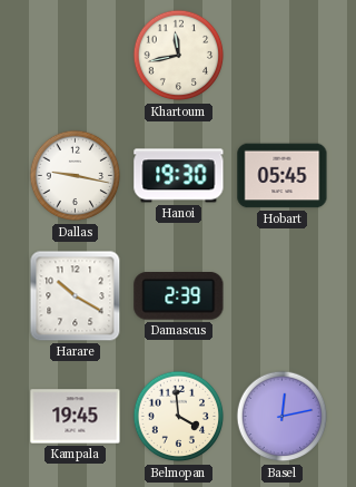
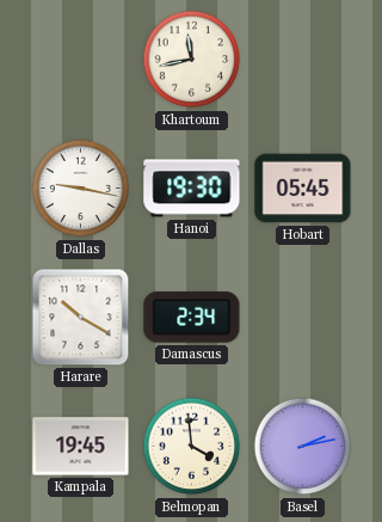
Damascus: 2:39 -> 2:34 (192, 318)
Basel: 12:13 -> 2:13 (303, 447)
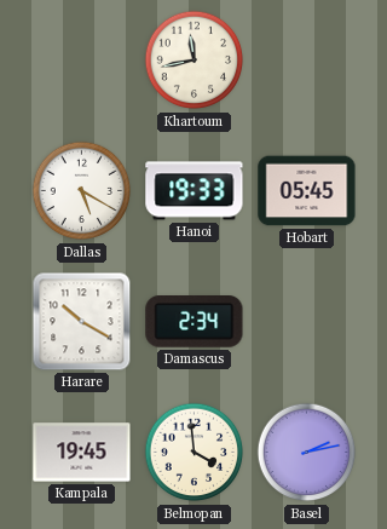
Dallas: 9:17 -> 5:20 (82, 191)
Hanoi: 19:30 -> 19:33 (195, 191)
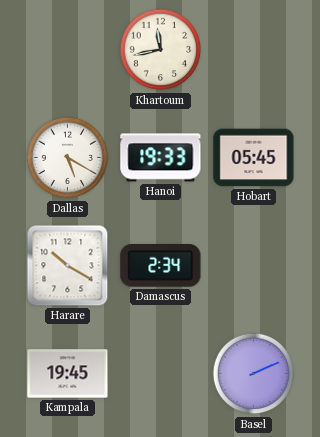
Belmopan: 3:59 -> none (195, 453)
Basel: 2:13 -> 2:11 (254, 374)
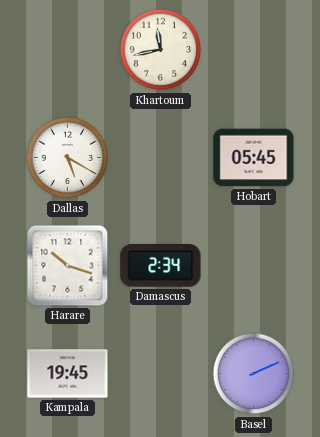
Hanoi: 19:33 -> none (161, 158)
Harare: 10:20 -> 10:18 (68, 266)
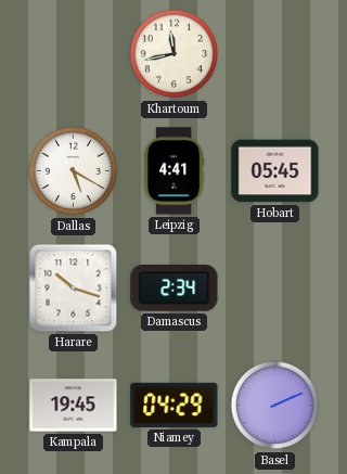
Leipzig: none -> 4:41 (175, 171)
Niamey: none -> 04:29 (175, 405)
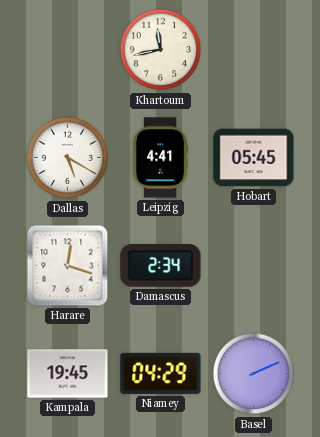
Harare: 10:18 -> 12:18 (68, 266)
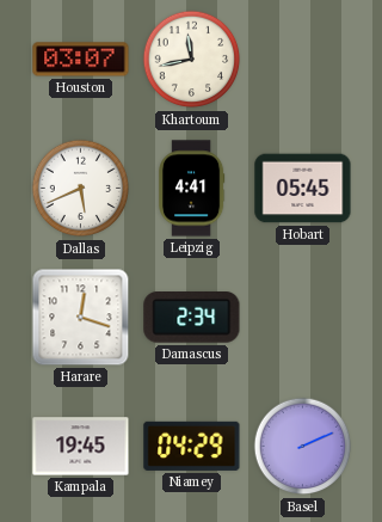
Houston: none -> 03:07 (81, 60)
Dallas: 5:20 -> 5:41 (81, 189)
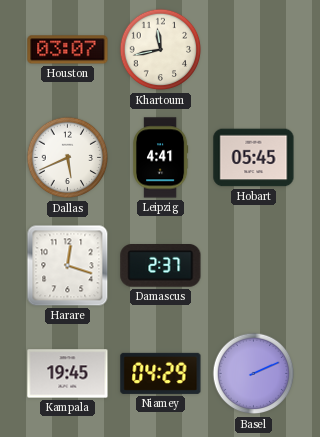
Damascus: 2:34 -> 2:37 (161, 266)
